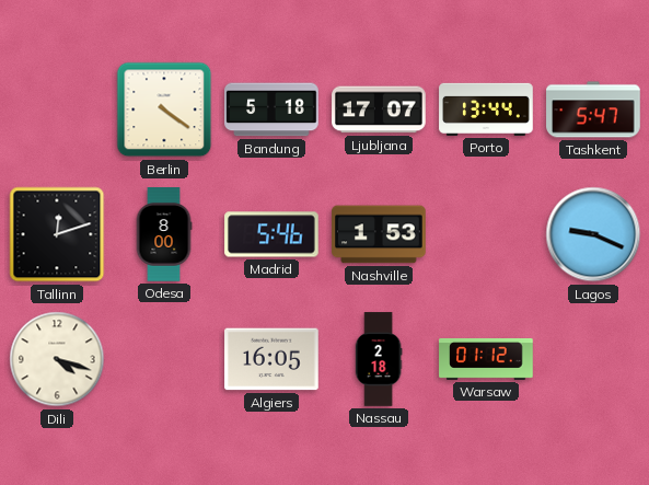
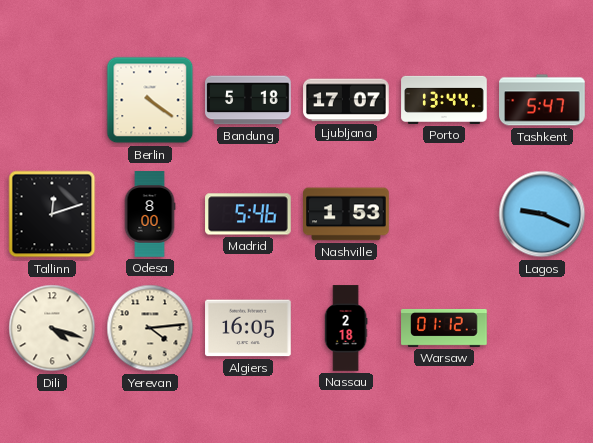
Yerevan: none -> 4:14 (150, 328)
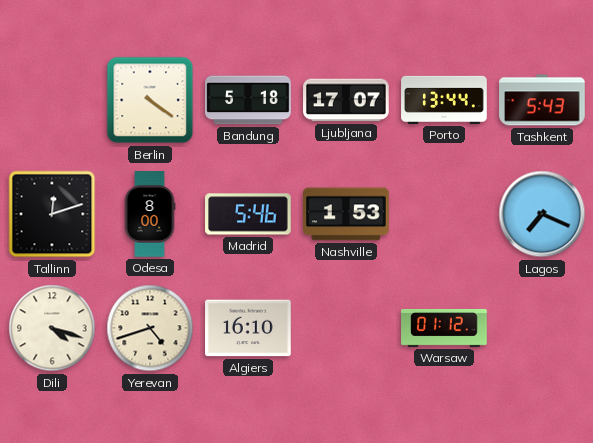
Tashkent: 5:47 -> 5:43 (542, 100)
Lagos: 9:19 -> 7:19 (542, 214)
Yerevan: 4:14 -> 4:42 (150, 328)
Algiers: 16:05 -> 16:10 (248, 328)
Nassau: 2:18 -> none (346, 328)
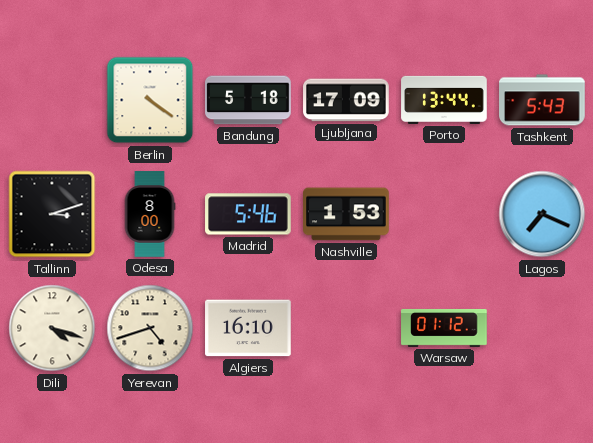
Ljubljana: 17:07 -> 17:09 (346, 100)
Tallinn: 12:12 -> 3:12 (52, 214)
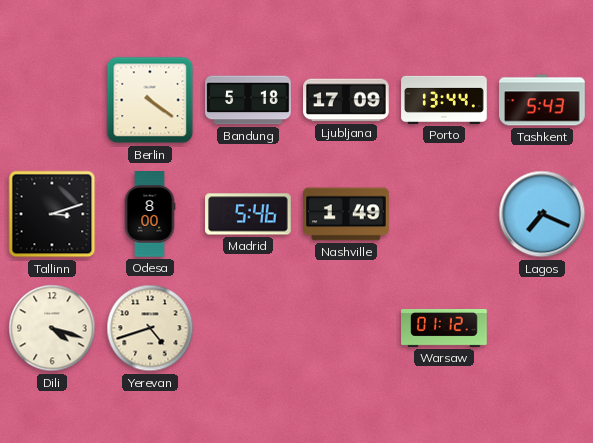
Nashville: 1:53 -> 1:49 (346, 214)
Algiers: 16:10 -> none (248, 328)
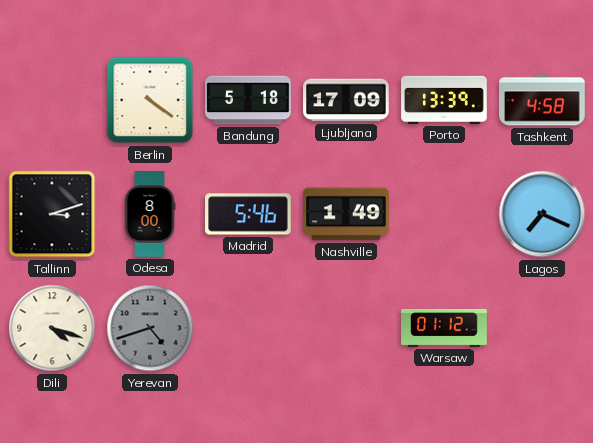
Porto: 13:44 -> 13:39 (444, 100)
Tashkent: 5:43 -> 4:58 (542, 100)
Yerevan dial: cream -> grey (150, 328)
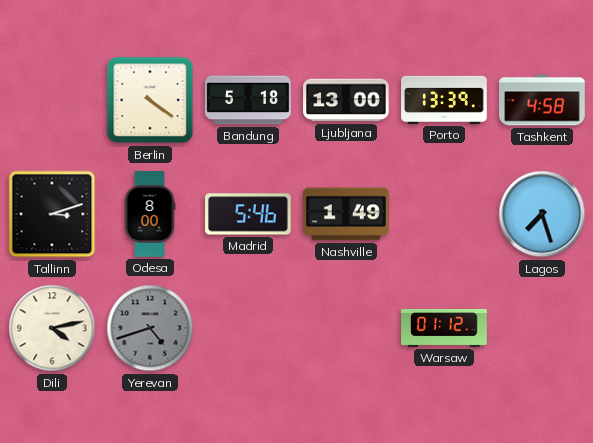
Ljubljana: 17:09 -> 13:00 (346, 100)
Lagos: 7:19 -> 7:27 (542, 214)
Dili: 4:18 -> 4:13 (52, 328)
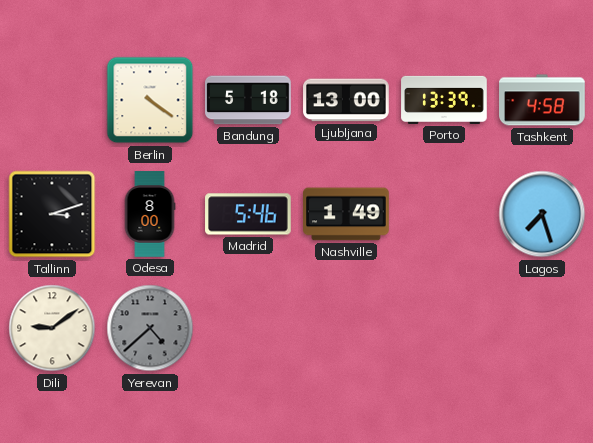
Dili: 4:13 -> 9:09 (52, 328)
Yerevan: 4:42 -> 4:38 (150, 328)
Warsaw: 01:12 -> none (444, 328)
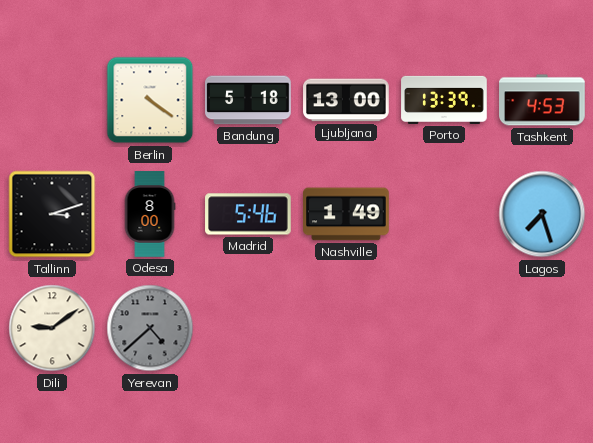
Tashkent: 4:58 -> 4:53 (542, 100)
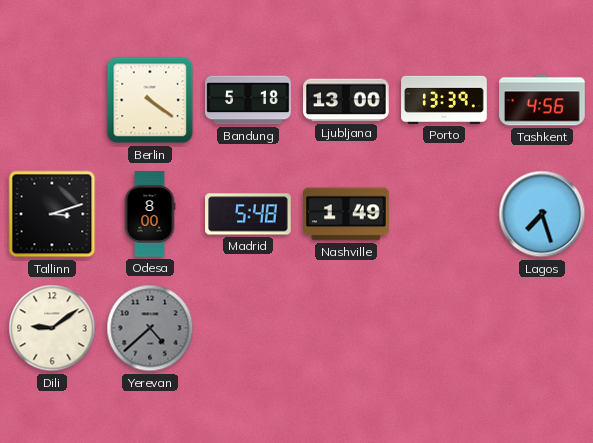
Tashkent: 4:53 -> 4:56 (542, 100)
Madrid: 5:46 -> 5:48 (248, 214)
